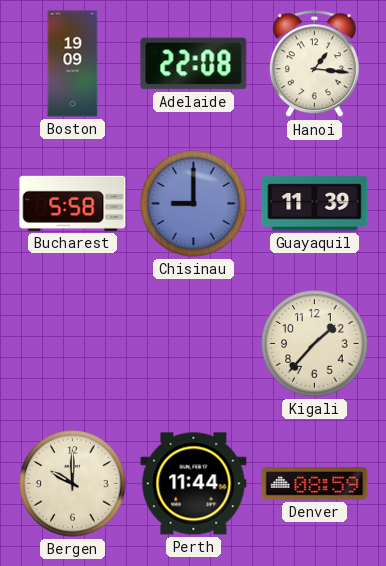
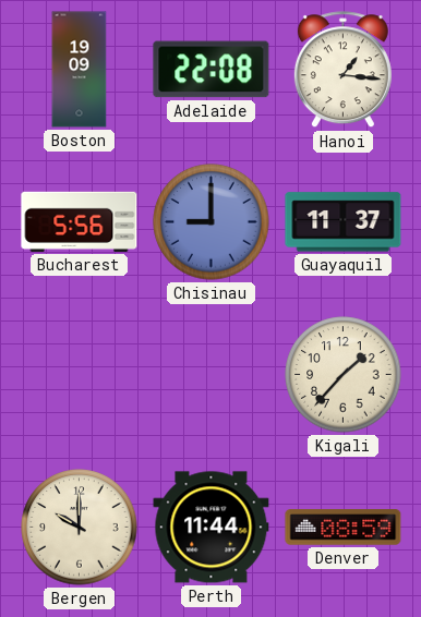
Bucharest: 5:58 -> 5:56 (80, 221)
Guayaquil: 11:39 -> 11:37 (344, 222)
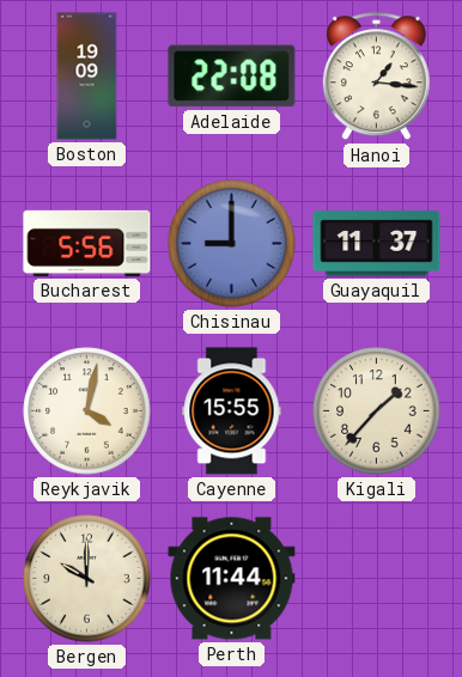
Reykjavik: none -> 4:02 (87, 411)
Cayenne: none -> 15:55 (232, 411)
Denver: 08:59 -> none (344, 528)
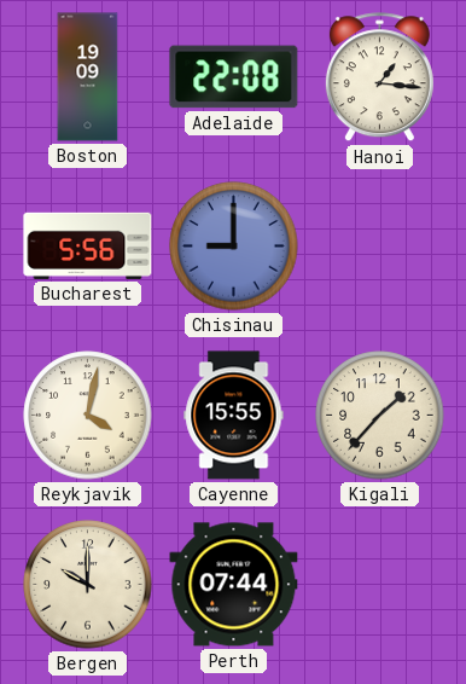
Guayaquil: 11:37 -> none (377, 244)
Perth: 11:44 -> 07:44 (234, 585)
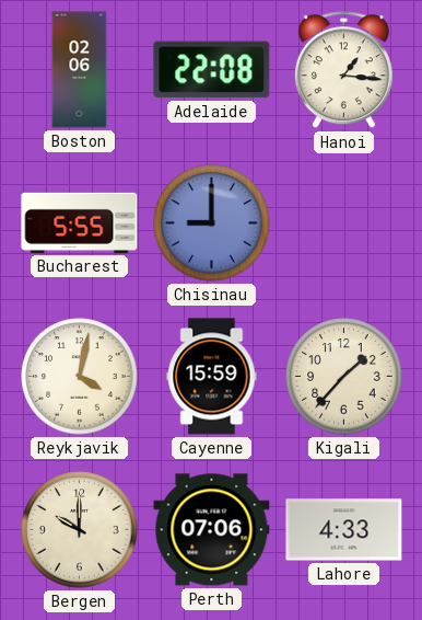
Boston: 19:09 -> 02:06 (80, 70)
Bucharest: 5:56 -> 5:55 (80, 222)
Cayenne: 15:55 -> 15:59 (212, 377)
Perth: 07:44 -> 07:06 (212, 530)
Lahore: none -> 4:33 (344, 530)
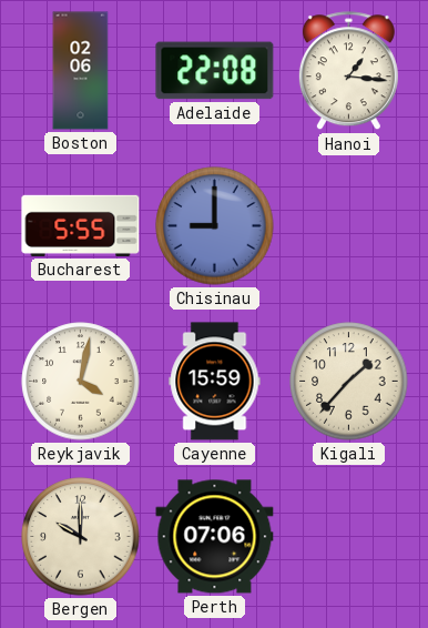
Lahore: 4:33 -> none (344, 530)
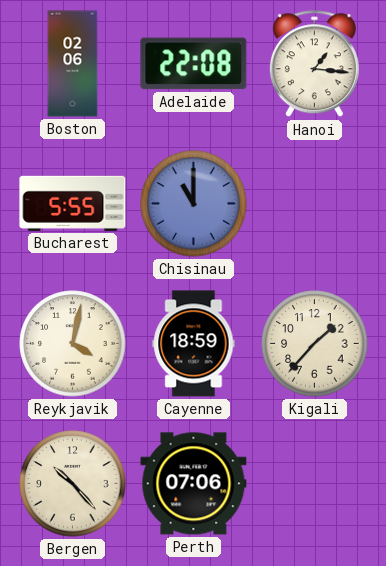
Chisinau: 9:00 -> 11:00 (194, 204)
Cayenne: 15:59 -> 18:59 (194, 344)
Bergen: 10:00 -> 10:23 (73, 484)
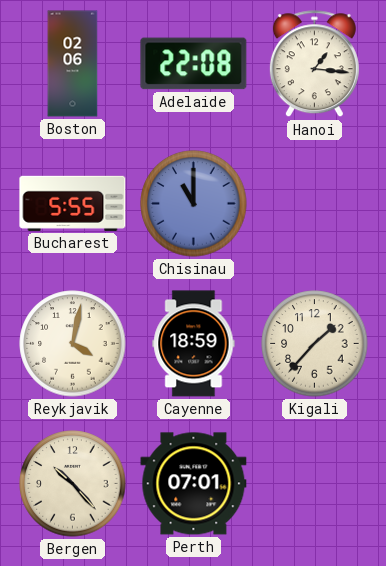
Perth: 07:06 -> 07:01 (194, 484)
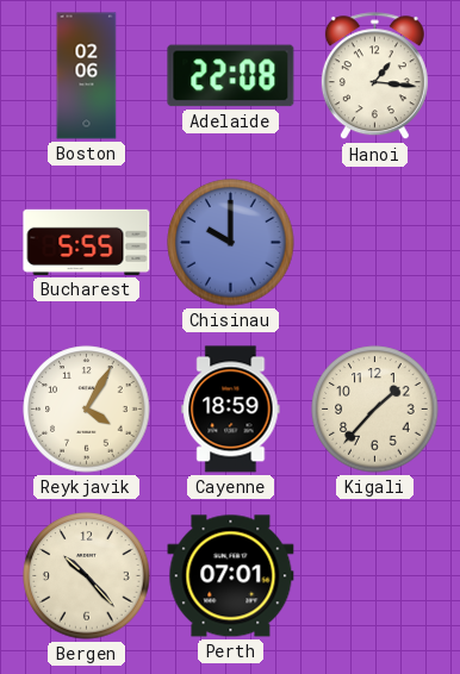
Chisinau: 11:00 -> 10:00 (231, 243)
Reykjavik: 4:02 -> 4:05 (87, 410)
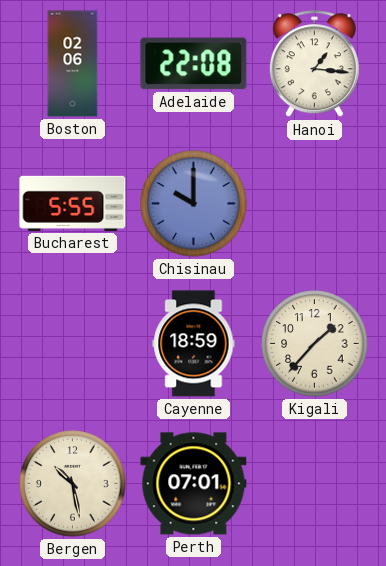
Reykjavik: 4:05 -> none (87, 410)
Bergen: 10:23 -> 10:28 (73, 484)
